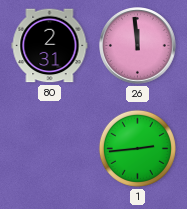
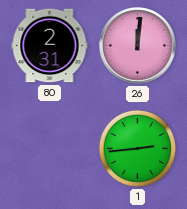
26: 11:59 -> 12:01 (138, 46)
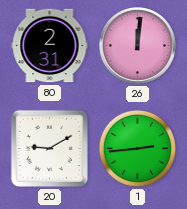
20: none -> 9:10 (49, 148)
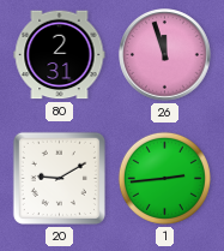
26: 12:01 -> 11:57 (165, 55)
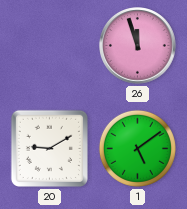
80: 2:31 -> none (60, 55)
1: 2:44 -> 5:09 (137, 148)
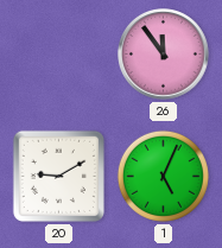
26: 11:57 -> 11:54 (164, 55)
1: 5:09 -> 5:04 (163, 176)
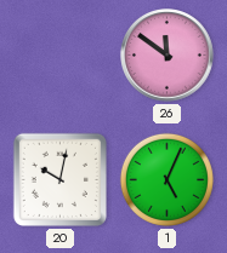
26: 11:54 -> 11:51 (168, 56)
20: 9:10 -> 10:02 (59, 179)
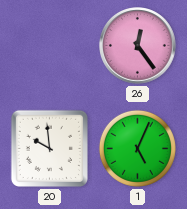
26: 11:51 -> 12:24 (138, 46)
20: 10:02 -> 9:59 (49, 148)
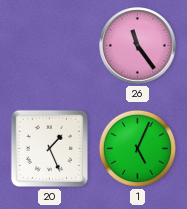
26: 12:24 -> 11:24 (138, 46)
20: 9:59 -> 1:26 (49, 148)
